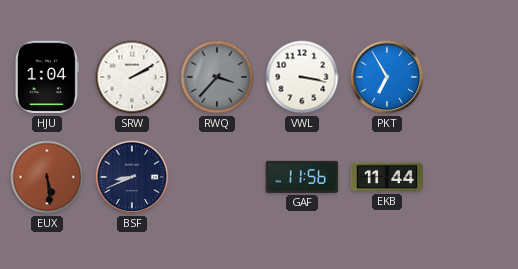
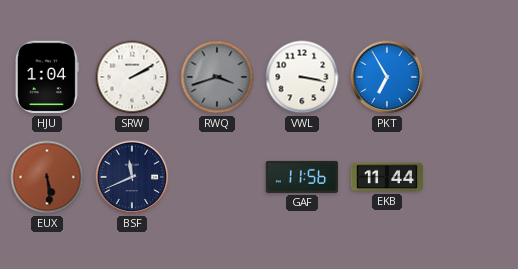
RWQ: 3:37 -> 3:42 (217, 77)
BSF: 8:41 -> 11:41 (132, 177)
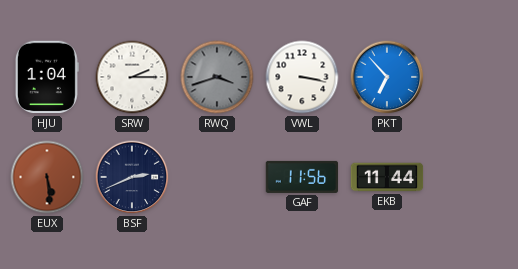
SRW: 2:10 -> 2:15 (132, 77)
PKT: 6:55 -> 6:53 (387, 77)
BSF: 11:41 -> 2:41 (132, 177)
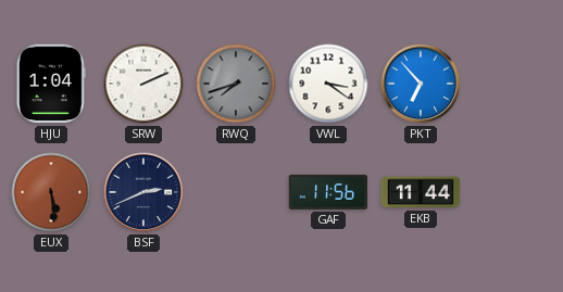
SRW: 2:15 -> 2:11 (143, 84)
RWQ: 3:42 -> 7:42 (236, 84)
VWL: 3:17 -> 3:21 (328, 84)
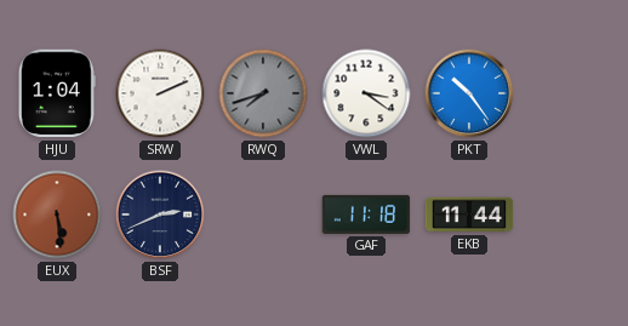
PKT: 6:53 -> 10:24 (469, 93)
GAF: 11:56 -> 11:18 (366, 215)
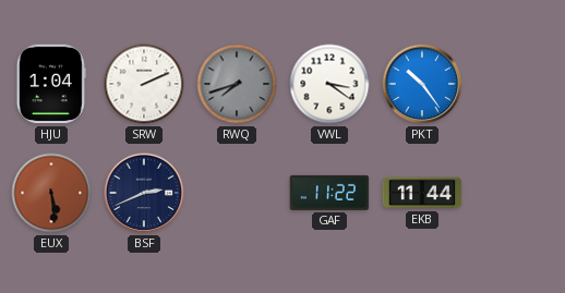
GAF: 11:18 -> 11:22 (329, 193)
